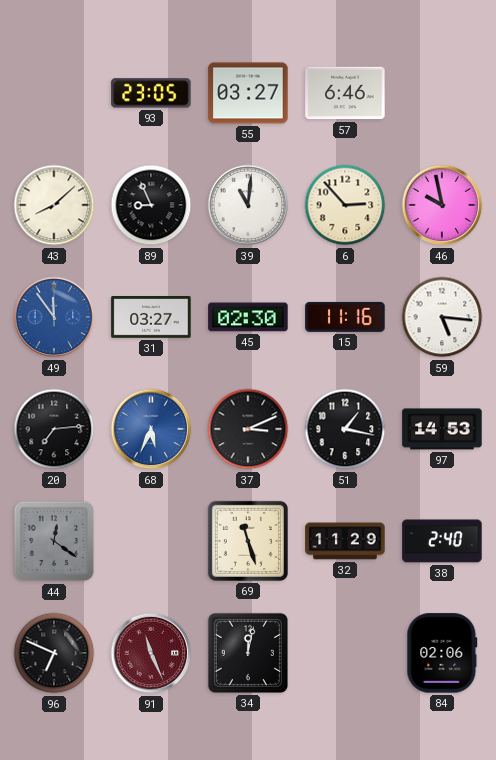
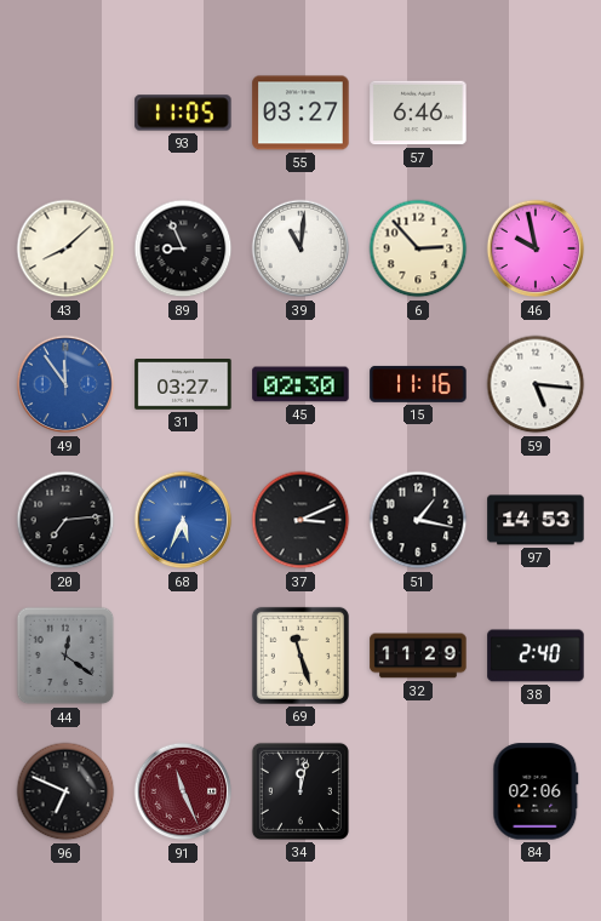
93: 23:05 -> 11:05 (183, 113)
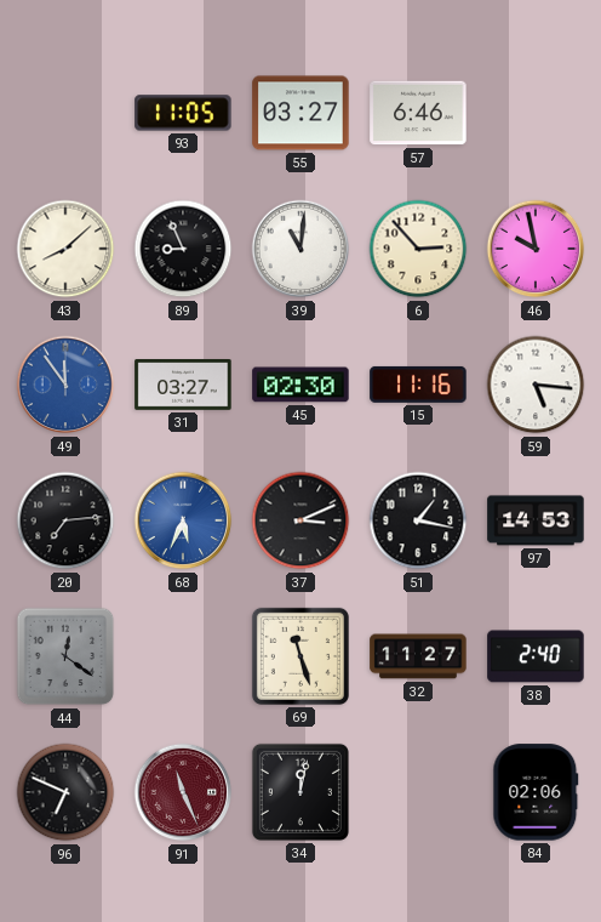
32: 11:29 -> 11:27 (418, 656)
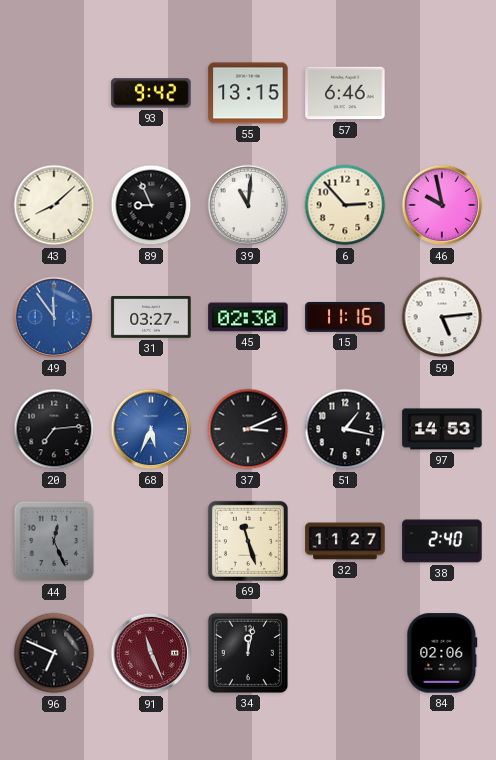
93: 11:05 -> 9:42 (151, 93)
55: 03:27 -> 13:15 (248, 93)
59: 5:16 -> 5:14 (442, 317)
44: 12:21 -> 12:26 (54, 541)
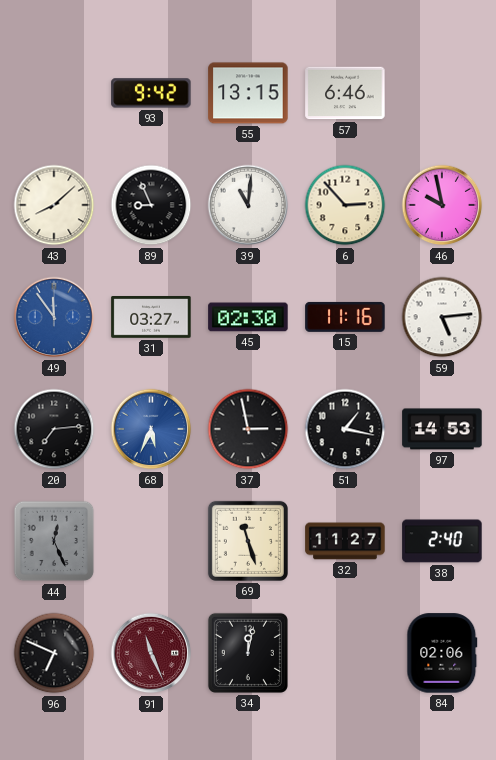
37: 3:11 -> 2:58 (248, 429)
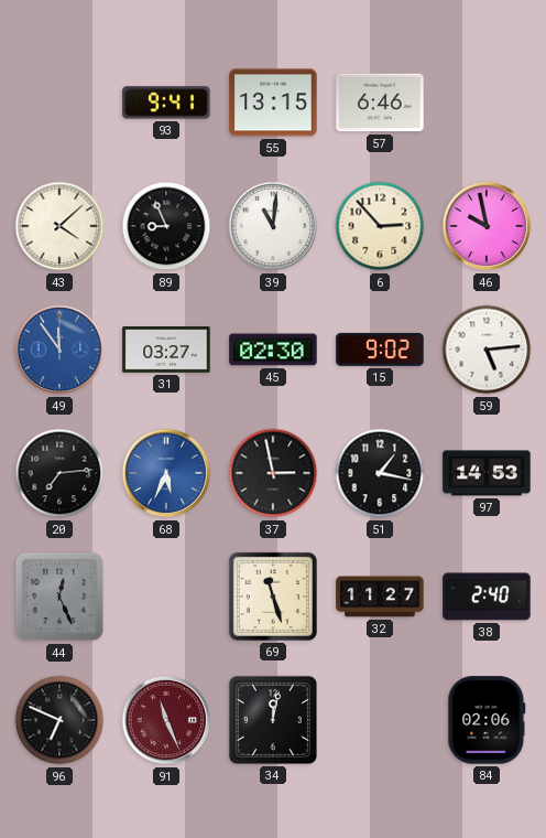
93: 9:42 -> 9:41 (166, 103)
43: 8:08 -> 4:08 (59, 226)
15: 11:16 -> 9:02 (380, 350)
